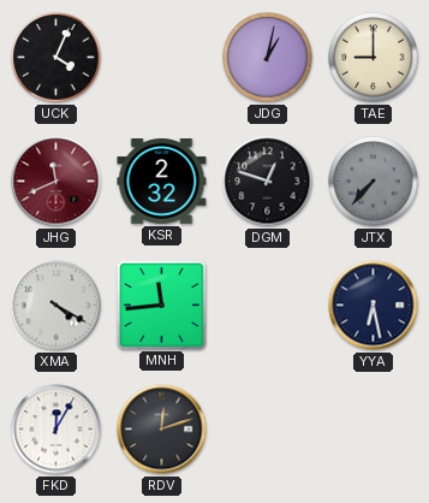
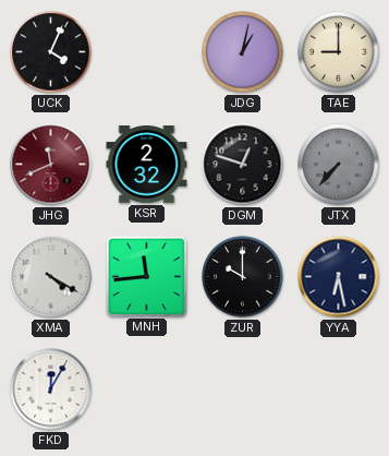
ZUR: none -> 10:00 (243, 277)
RDV: 12:12 -> none (162, 430)
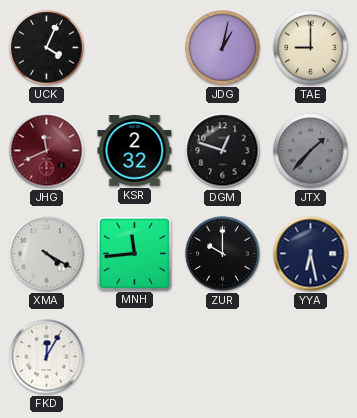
JTX: 7:37 -> 1:37 (311, 151)
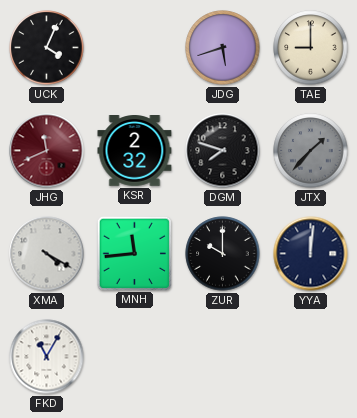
JDG: 1:02 -> 5:42 (223, 48)
DGM: 12:48 -> 7:48 (223, 151)
YYA: 6:28 -> 12:01 (311, 254)
FKD: 12:05 -> 11:05 (47, 357)
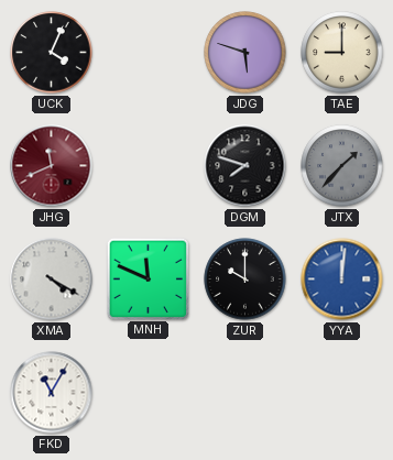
JDG: 5:42 -> 5:48 (245, 53)
KSR: 2:32 -> none (135, 151)
MNH: 11:44 -> 11:49 (148, 278)
YYA dial: navy -> blue (342, 280)
